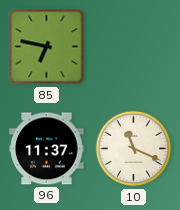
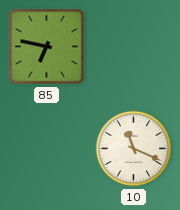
96: 11:37 -> none (47, 149)
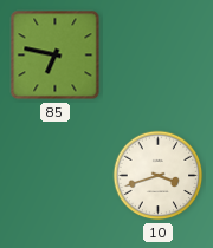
10: 11:19 -> 3:42 (159, 176)
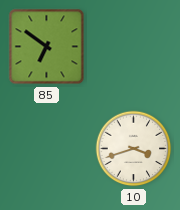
85: 6:47 -> 6:51 (47, 47)
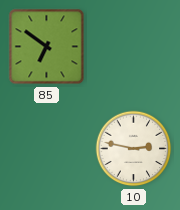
10: 3:42 -> 2:47 (134, 149)
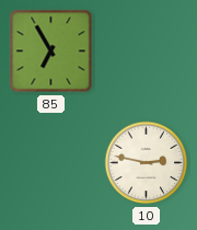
85: 6:51 -> 6:55 (51, 51)
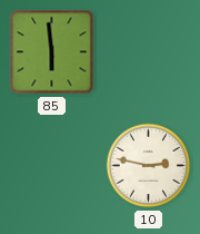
85: 6:55 -> 5:59 (52, 52)
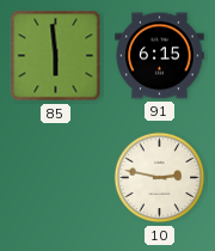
91: none -> 6:15 (160, 56)
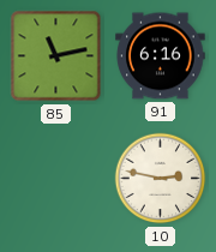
85: 5:59 -> 11:13 (56, 56)
91: 6:15 -> 6:16 (161, 56)
